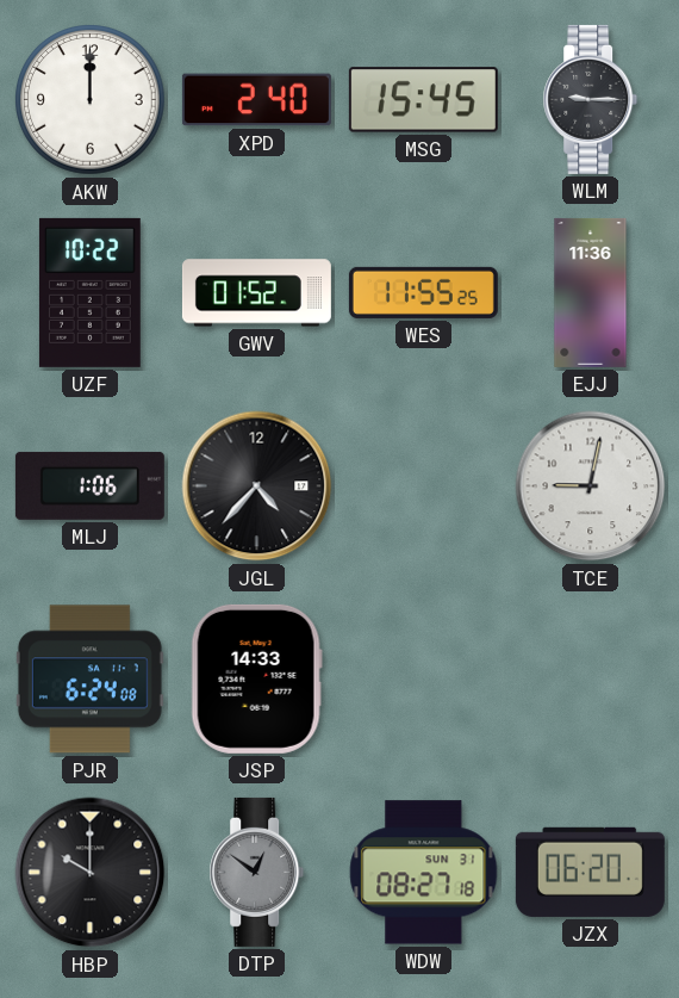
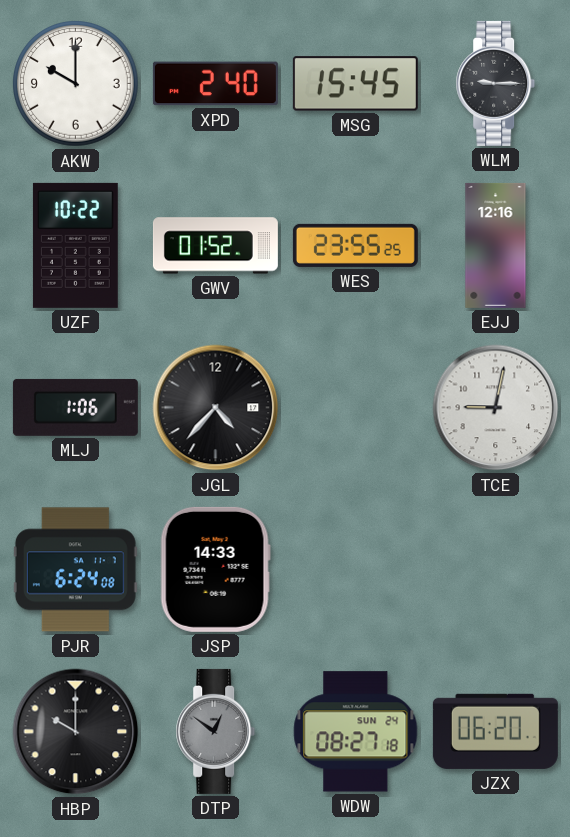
AKW: 12:00 -> 10:00 (76, 84)
WES: 11:55 -> 23:55 (355, 245)
EJJ: 11:36 -> 12:16 (496, 245)
WDW date: SUN 31 -> SUN 24 (356, 732)
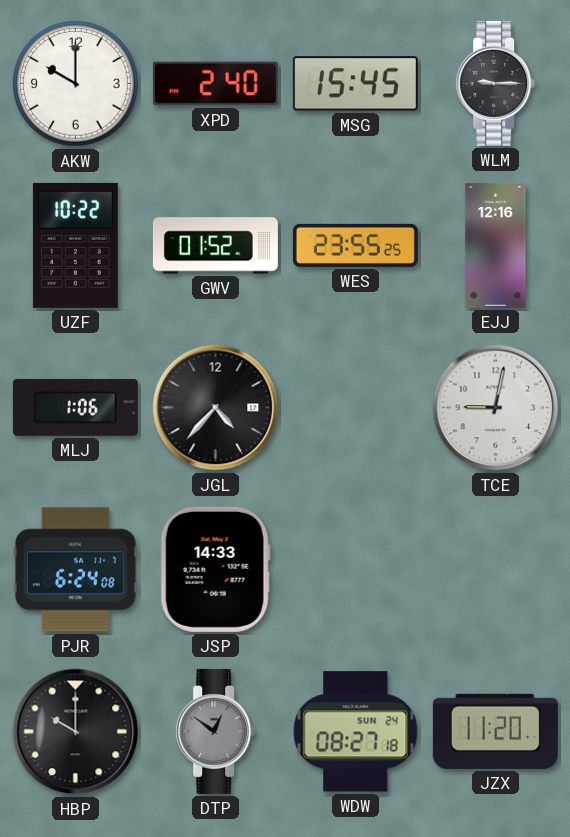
JZX: 06:20 -> 11:20 (495, 731)
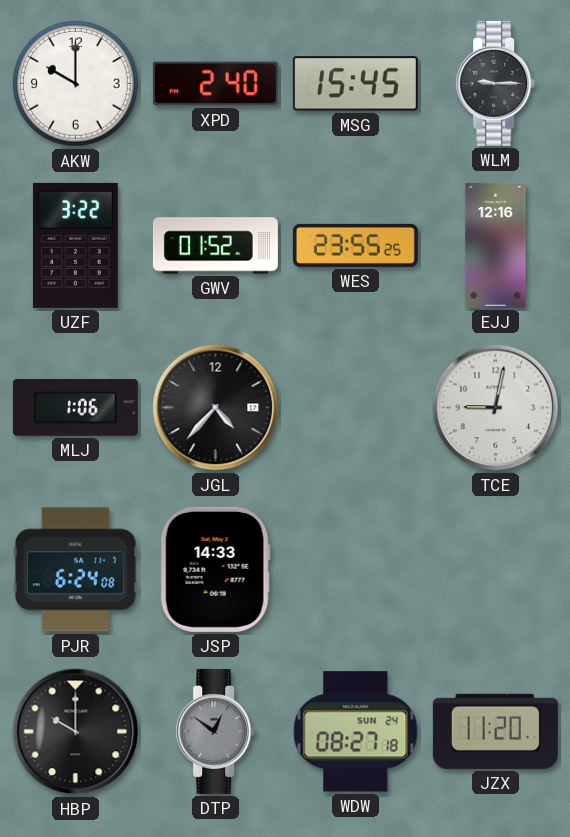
UZF: 10:22 -> 3:22 (75, 245)
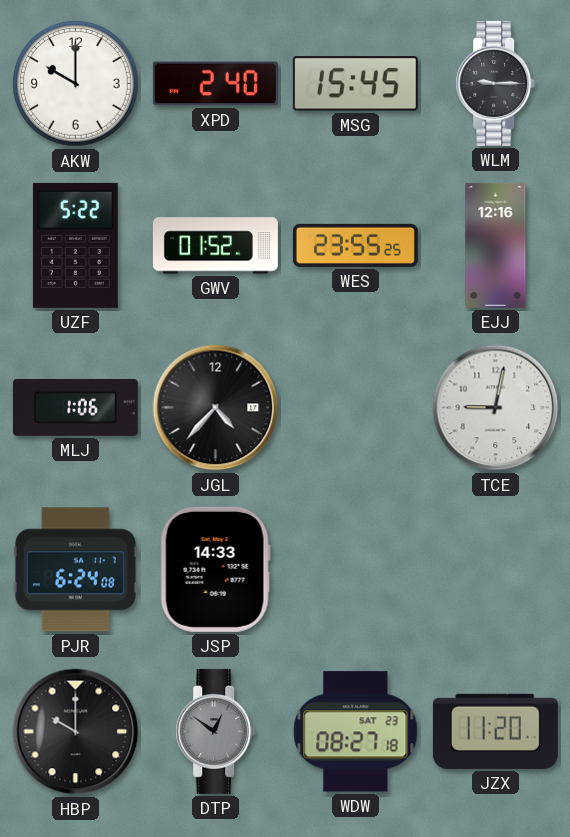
UZF: 3:22 -> 5:22 (75, 245)
WDW date: SUN 24 -> SAT 23 (356, 732)
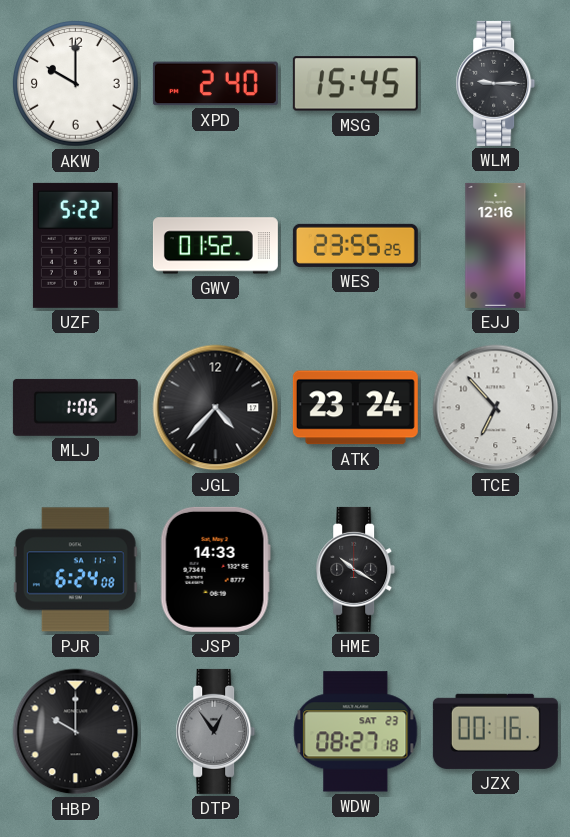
ATK: none -> 23:24 (355, 408)
TCE: 9:02 -> 6:53 (496, 408)
HME: none -> 10:20 (356, 569)
DTP: 12:51 -> 12:54 (216, 731)
JZX: 11:20 -> 00:16 (495, 731)
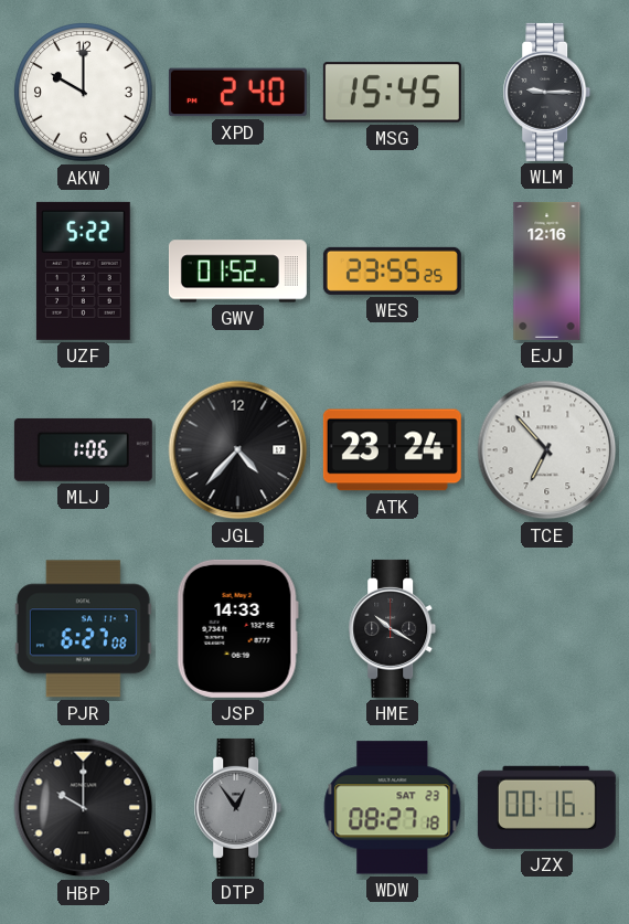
PJR: 6:24 -> 6:27 (83, 629)
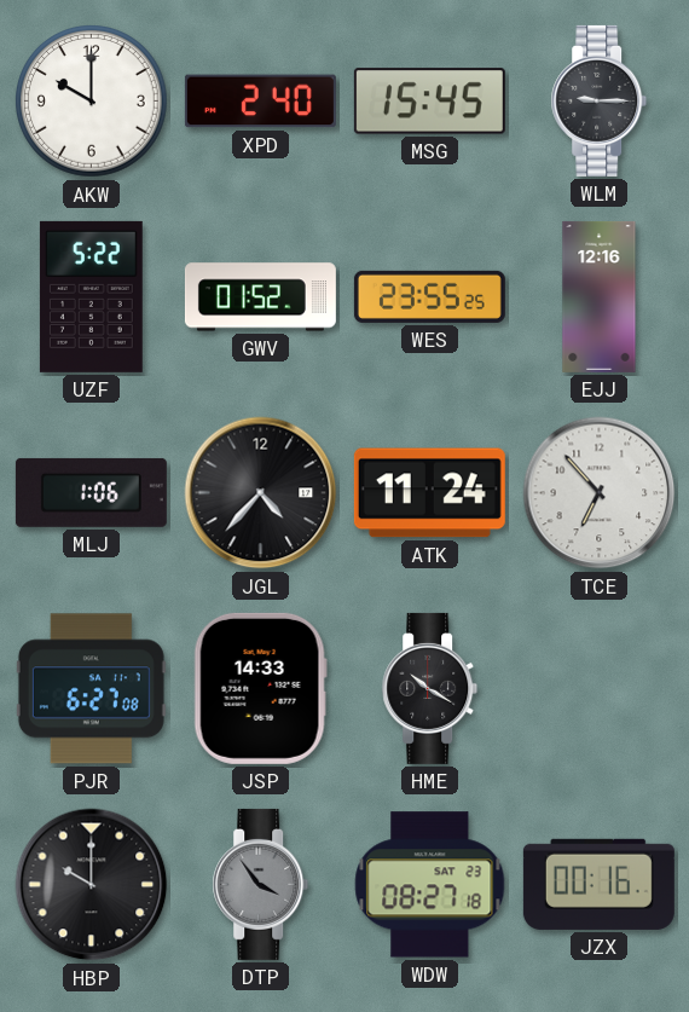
ATK: 23:24 -> 11:24 (429, 493)
DTP: 12:54 -> 3:54 (261, 884)
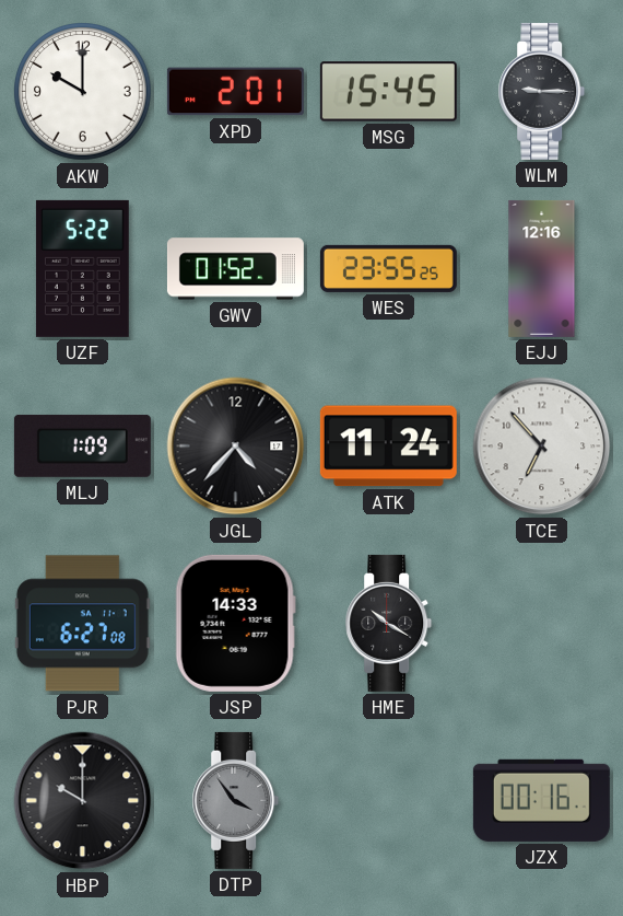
XPD: 2:40 -> 2:01 (235, 92)
MLJ: 1:06 -> 1:09 (82, 445)
WDW: 08:27 -> none (430, 885)
